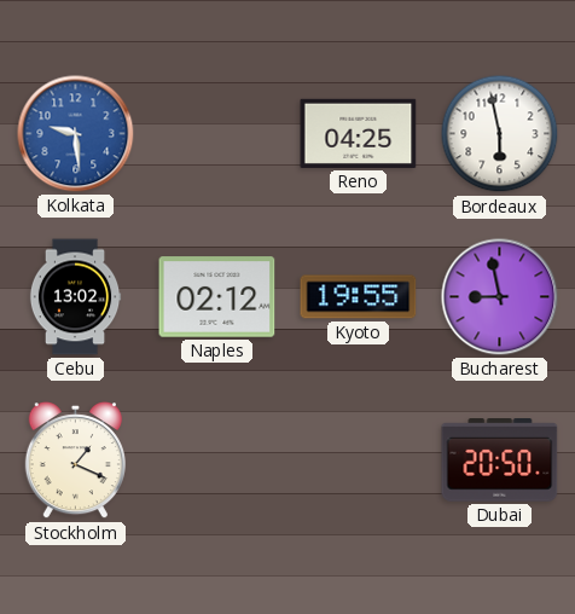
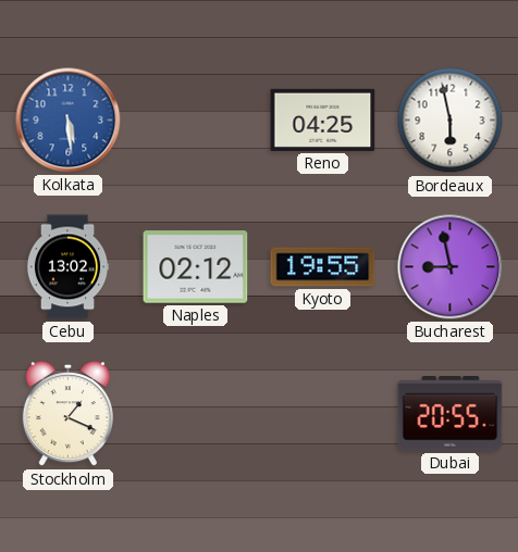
Kolkata: 9:29 -> 5:29 (69, 121)
Dubai: 20:50 -> 20:55 (451, 414)
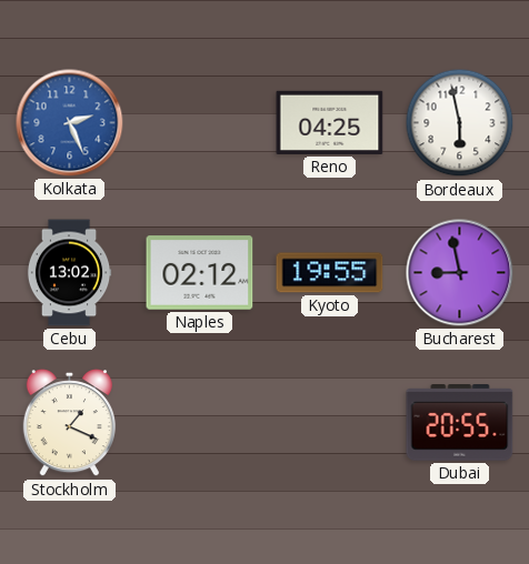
Kolkata: 5:29 -> 2:26 (70, 123)
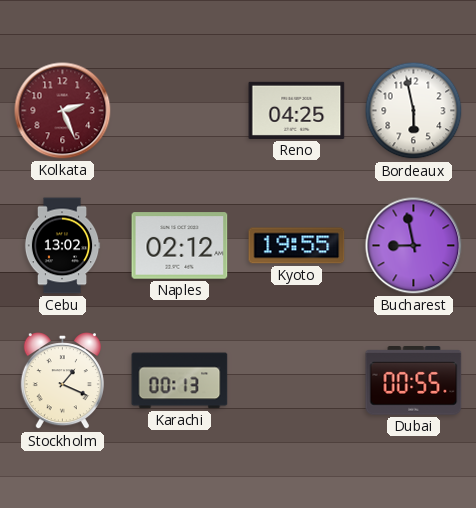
Kolkata dial: blue -> burgundy (63, 111)
Karachi: none -> 00:13 (180, 381)
Dubai: 20:55 -> 00:55 (414, 381)
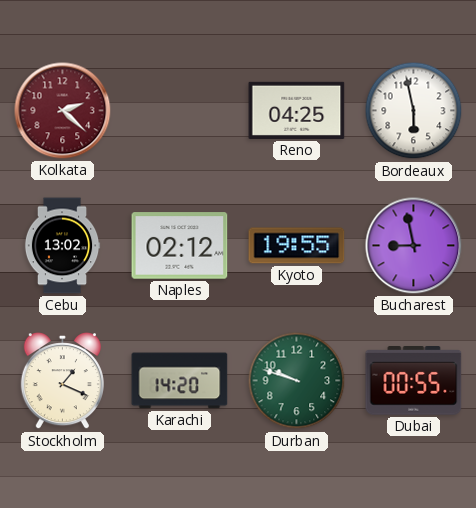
Kolkata: 2:26 -> 2:22 (63, 111)
Karachi: 00:13 -> 14:20 (180, 381)
Durban: none -> 9:48 (297, 381)
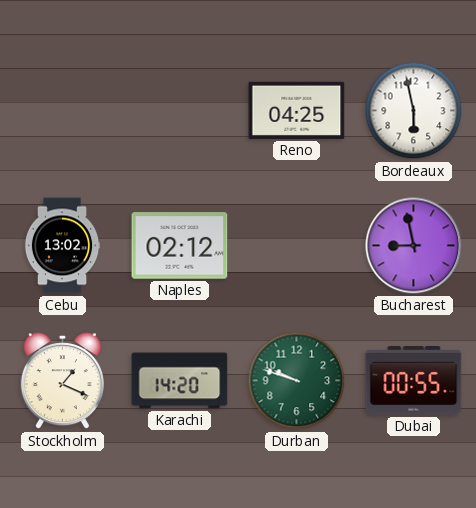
Kolkata: 2:22 -> none (63, 111)
Kyoto: 19:55 -> none (297, 246)
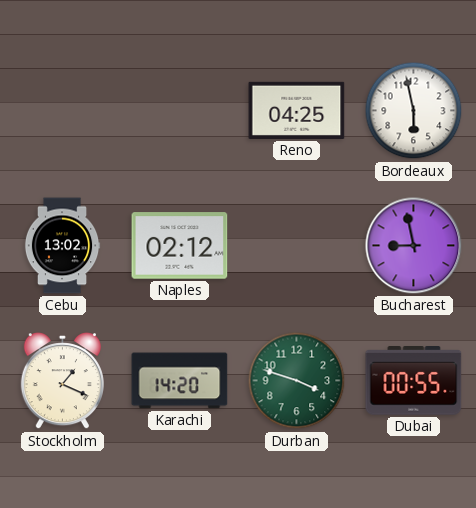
Durban: 9:48 -> 3:48 (297, 381)
